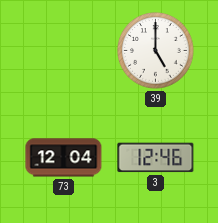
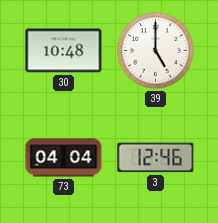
30: none -> 10:48 (64, 51)
73: 12:04 -> 04:04 (64, 158)
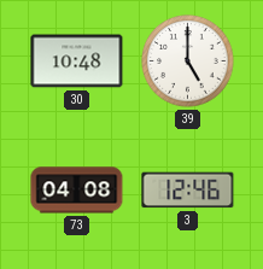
73: 04:04 -> 04:08 (77, 191)
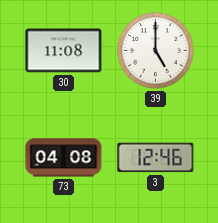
30: 10:48 -> 11:08 (64, 51)
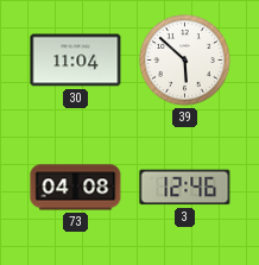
30: 11:08 -> 11:04 (76, 61)
39: 5:00 -> 5:52 (185, 61)
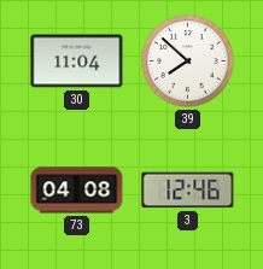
39: 5:52 -> 7:52 (188, 62)
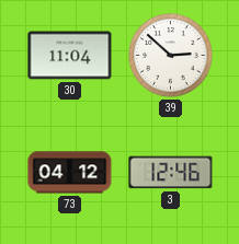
39: 7:52 -> 2:52 (171, 56)
73: 04:08 -> 04:12 (70, 173)
